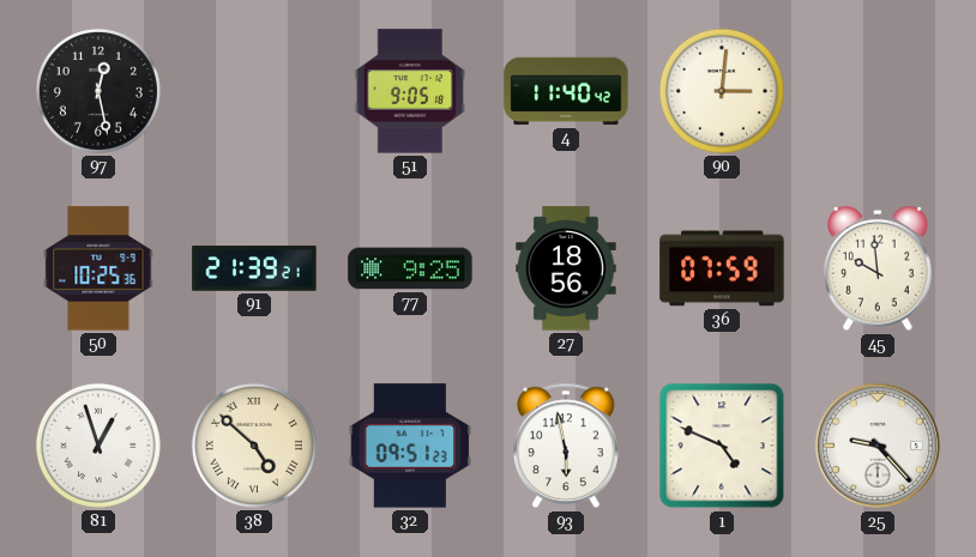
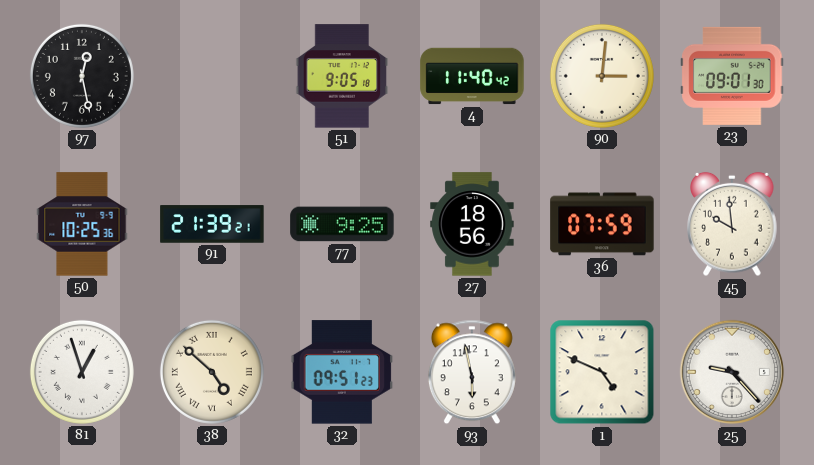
23: none -> 09:01 (732, 76)
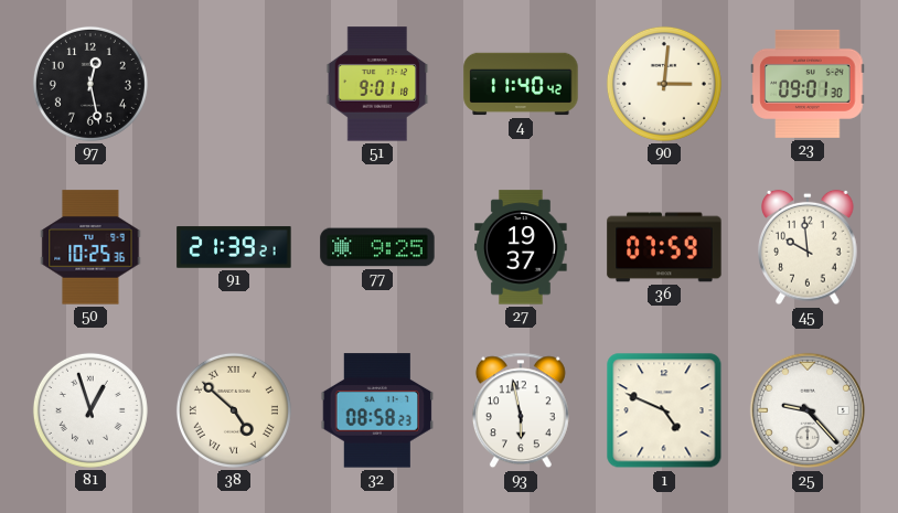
51: 9:05 -> 9:01 (377, 84)
27: 18:56 -> 19:37 (521, 247)
32: 09:51 -> 08:58 (377, 410)
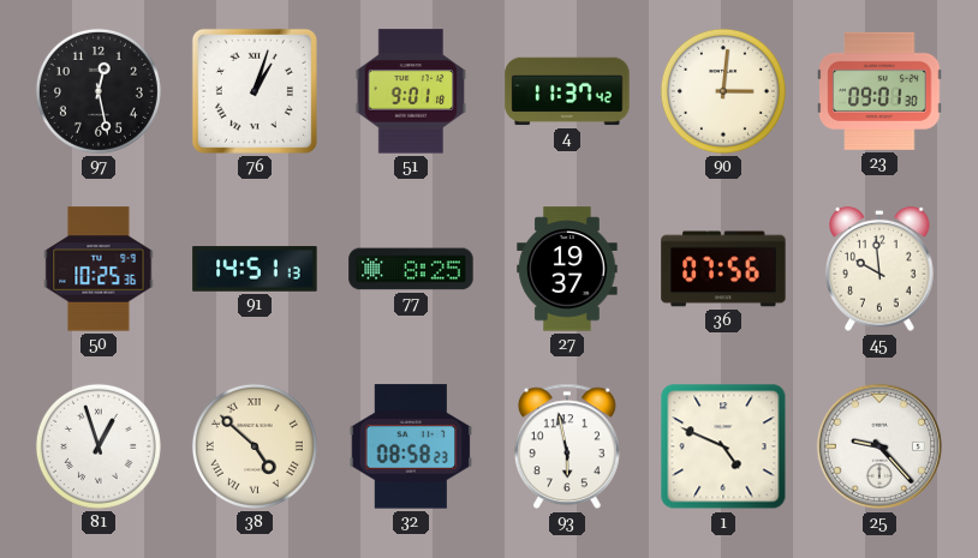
76: none -> 1:03 (255, 91)
4: 11:40 -> 11:37 (567, 91)
91: 21:39 -> 14:51 (255, 269)
77: 9:25 -> 8:25 (411, 269)
36: 07:59 -> 07:56 (723, 269)
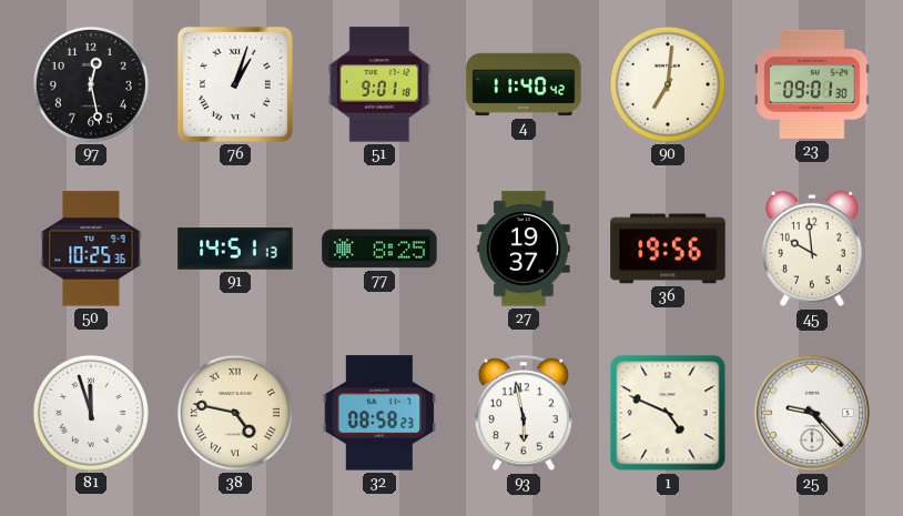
4: 11:37 -> 11:40 (524, 84)
90: 3:01 -> 7:01 (668, 84)
36: 07:56 -> 19:56 (668, 249)
81: 12:57 -> 11:57 (91, 413)
38: 4:52 -> 4:47 (235, 413)
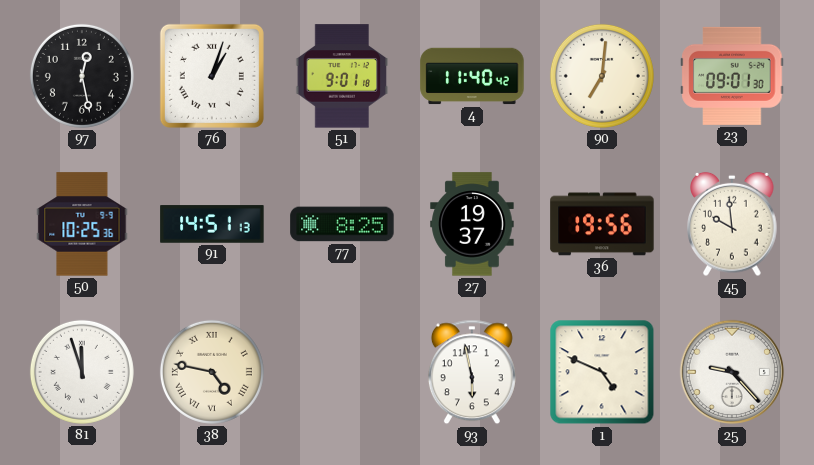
32: 08:58 -> none (379, 413)
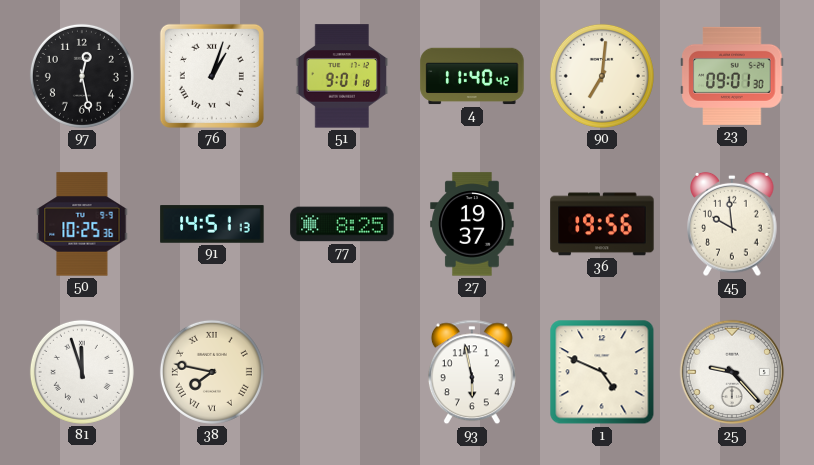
38: 4:47 -> 7:47 (212, 372)
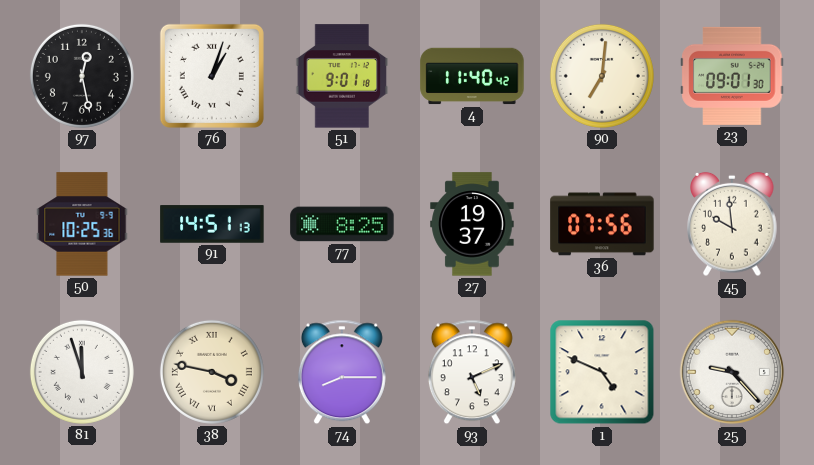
36: 19:56 -> 07:56 (602, 224)
38: 7:47 -> 3:47 (212, 372)
74: none -> 8:15 (342, 372)
93: 5:58 -> 5:11 (472, 372)
